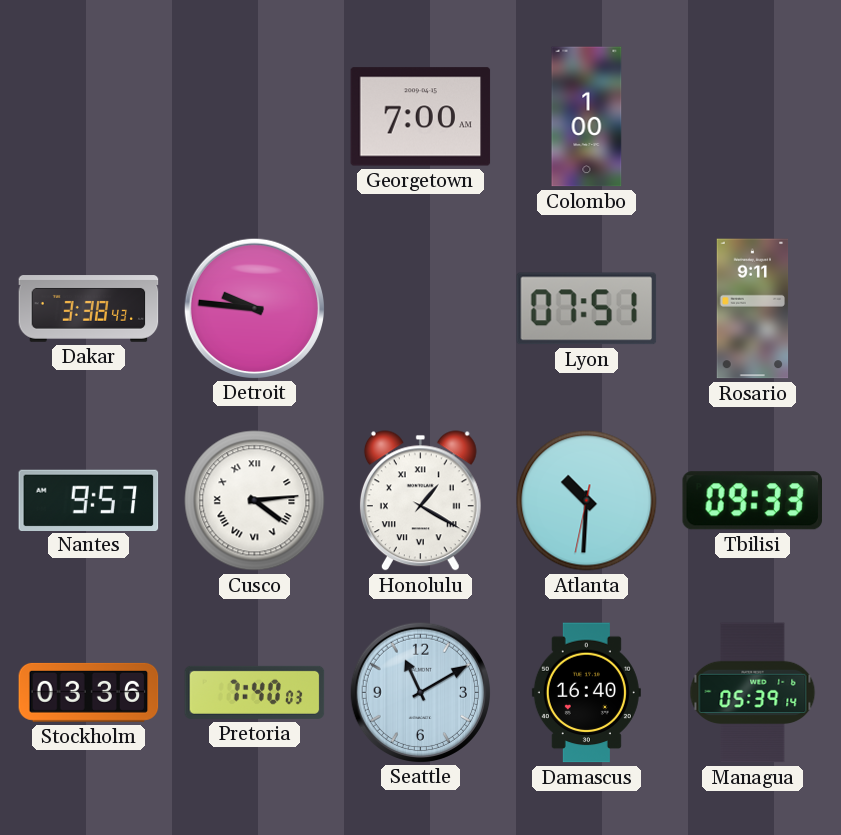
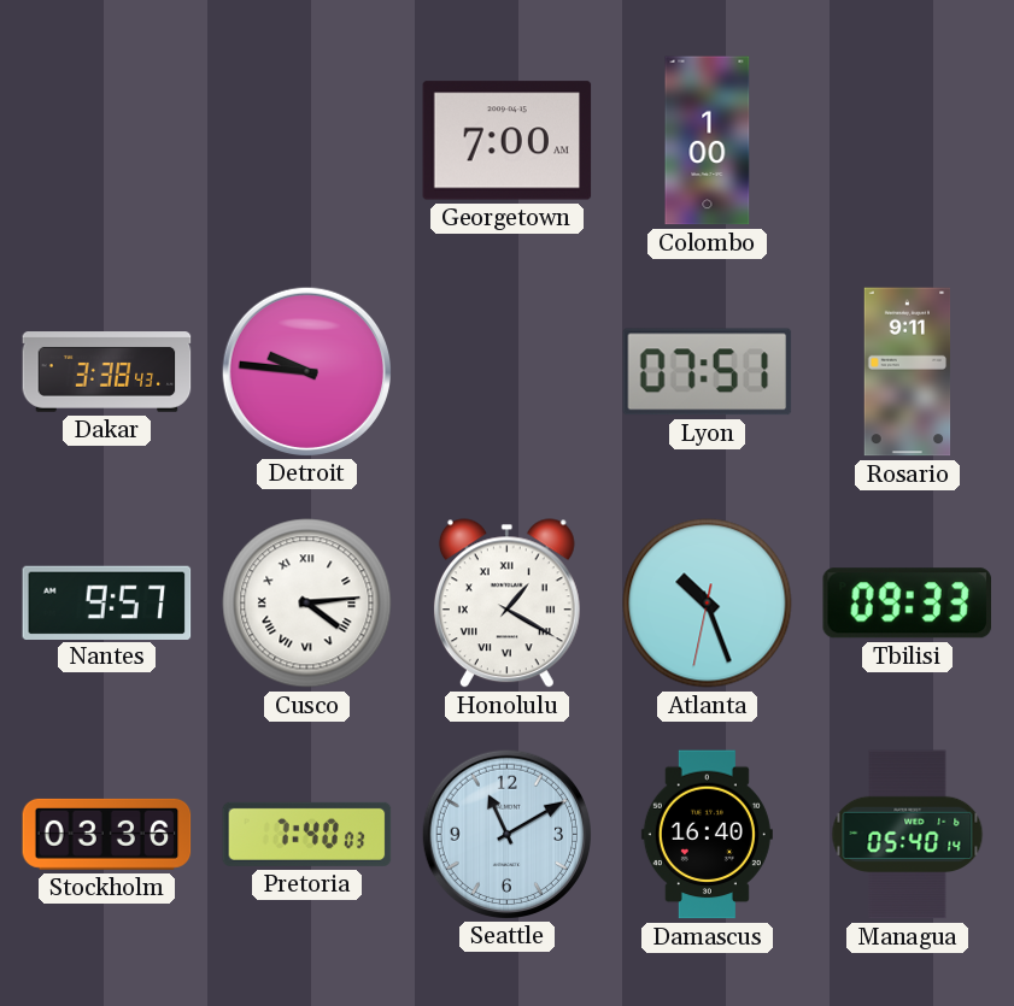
Atlanta: 10:30 -> 10:26 (708, 604)
Managua: 05:39 -> 05:40 (908, 835)
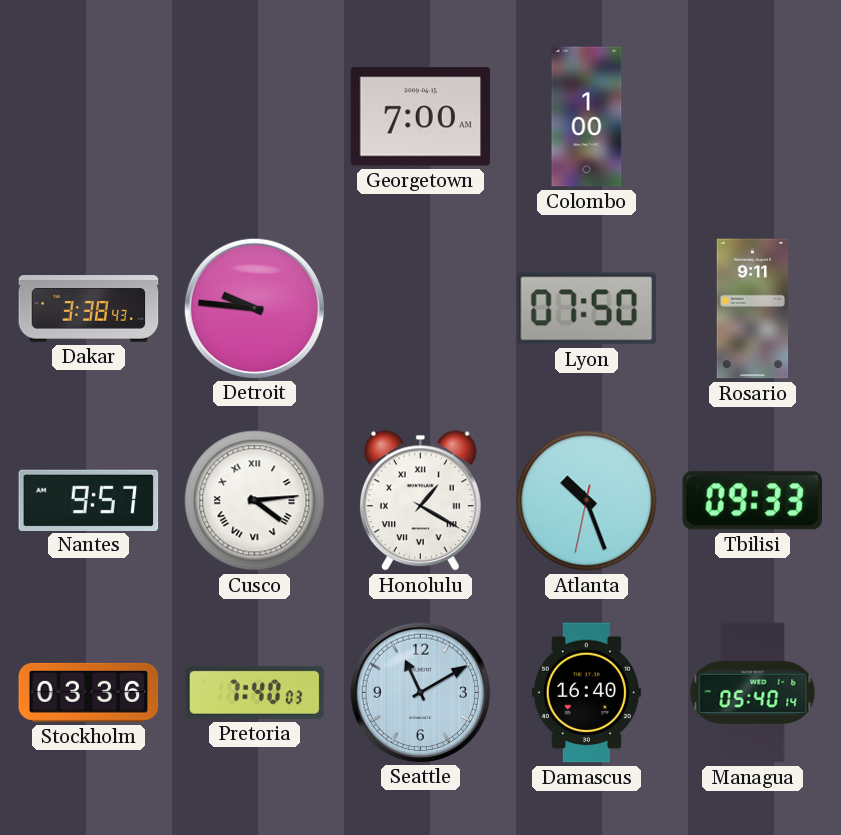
Lyon: 07:51 -> 07:50 (587, 309)
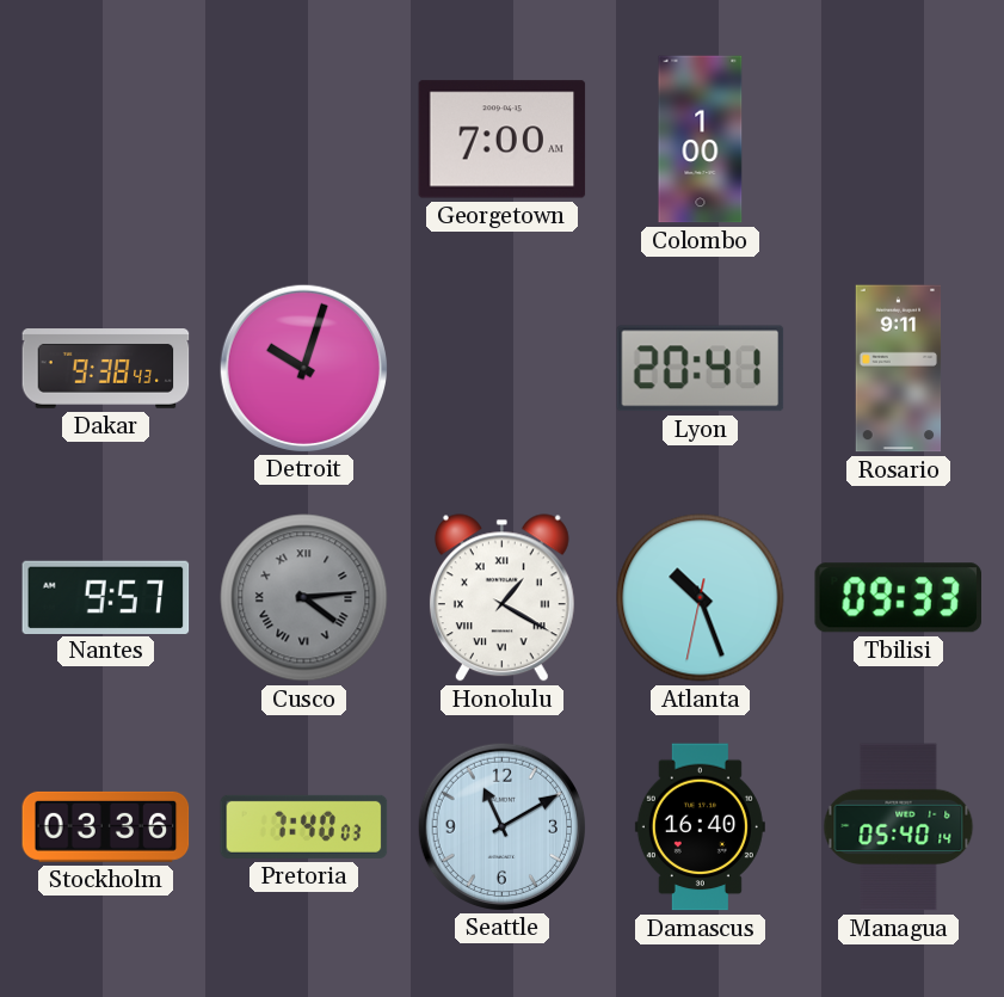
Dakar: 3:38 -> 9:38 (106, 369)
Detroit: 9:46 -> 10:03 (303, 368)
Lyon: 07:50 -> 20:41 (701, 369)
Cusco dial: white -> grey (304, 598)
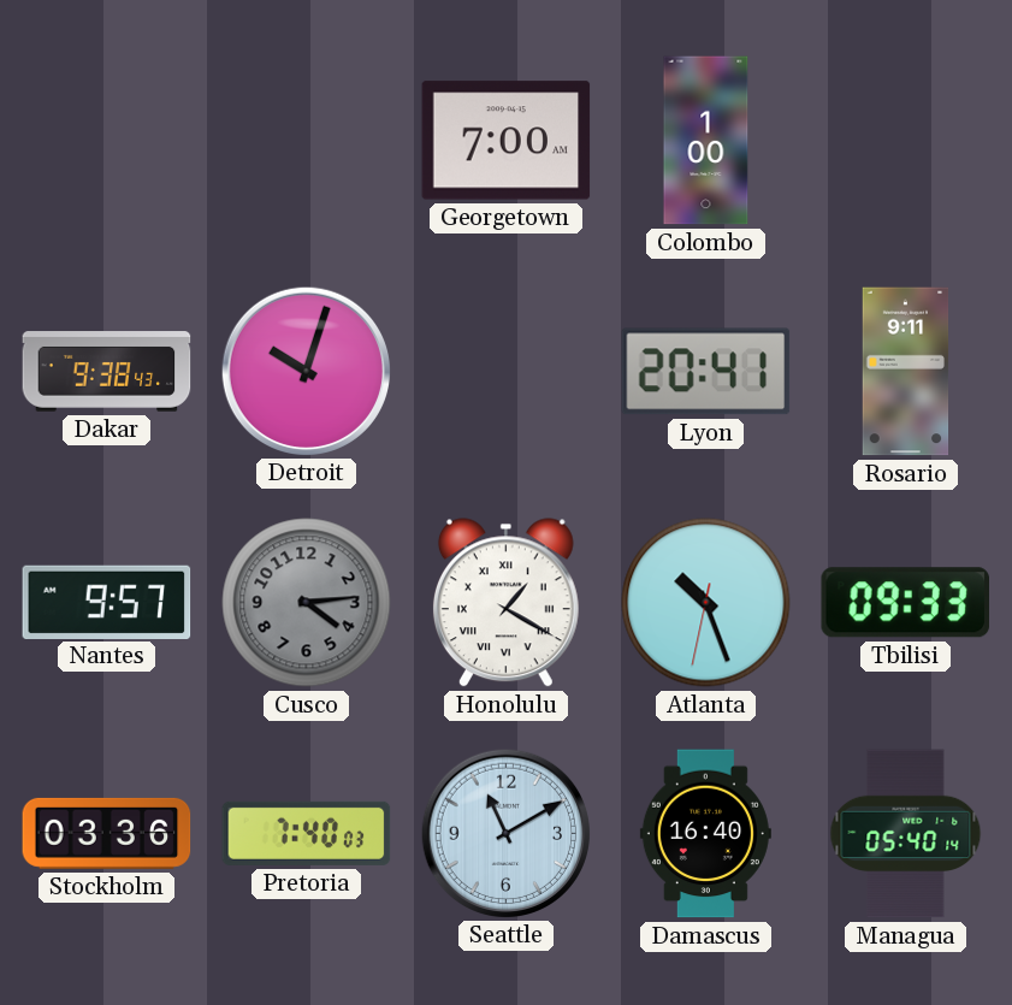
Cusco numerals: Roman -> Arabic (307, 603)
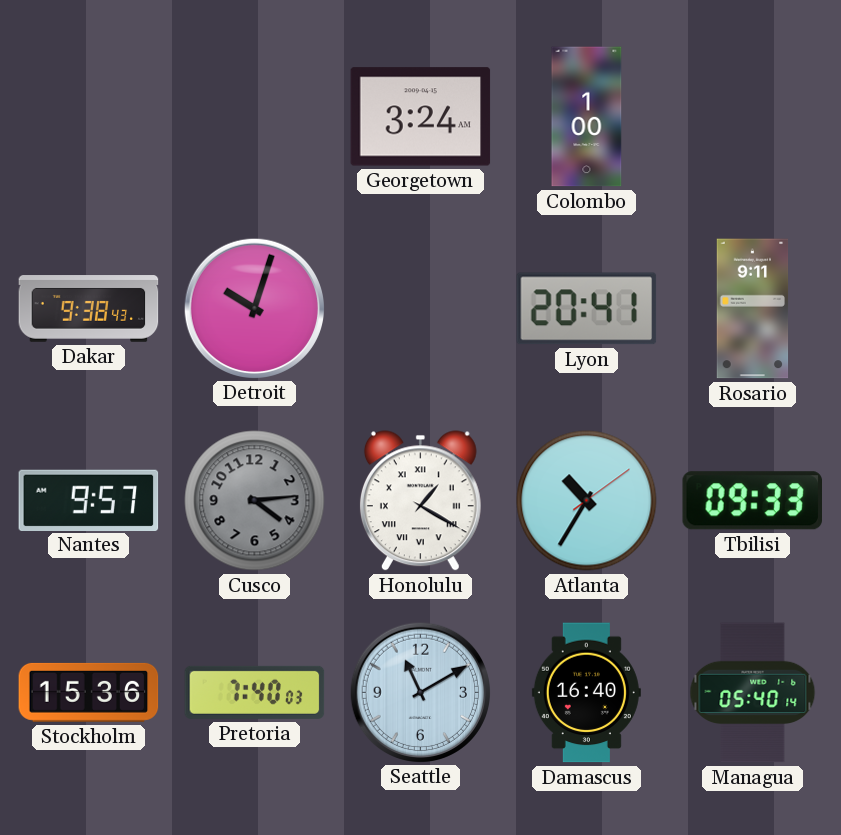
Georgetown: 7:00 -> 3:24 (421, 117)
Atlanta: 10:26 -> 10:35 (587, 501)
Stockholm: 03:36 -> 15:36 (89, 692)
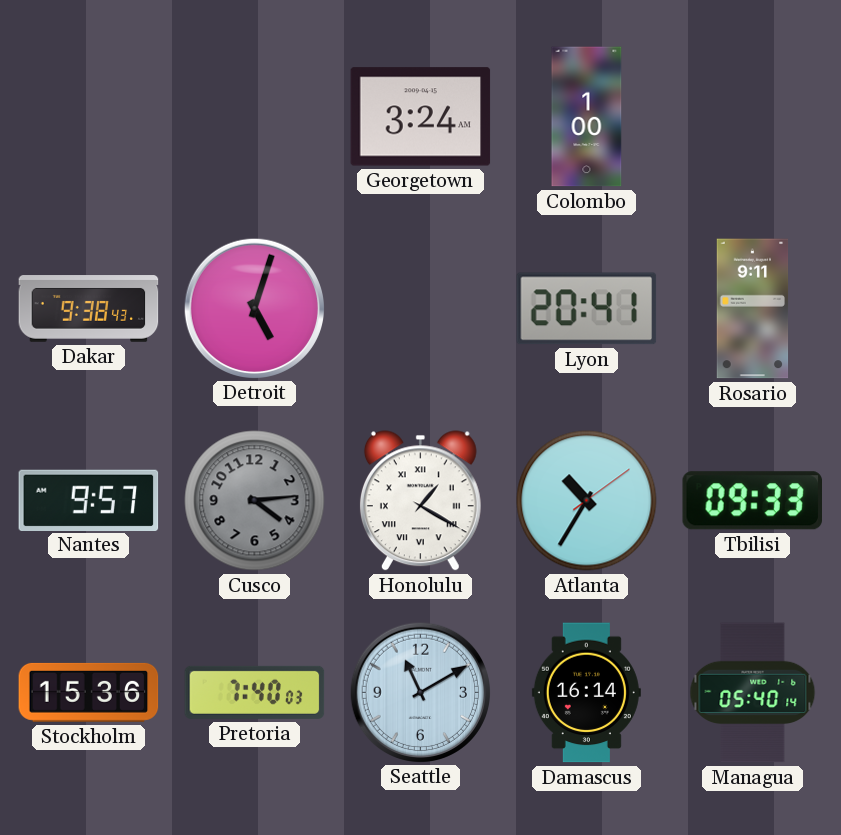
Detroit: 10:03 -> 5:03 (254, 308)
Damascus: 16:40 -> 16:14 (586, 693)
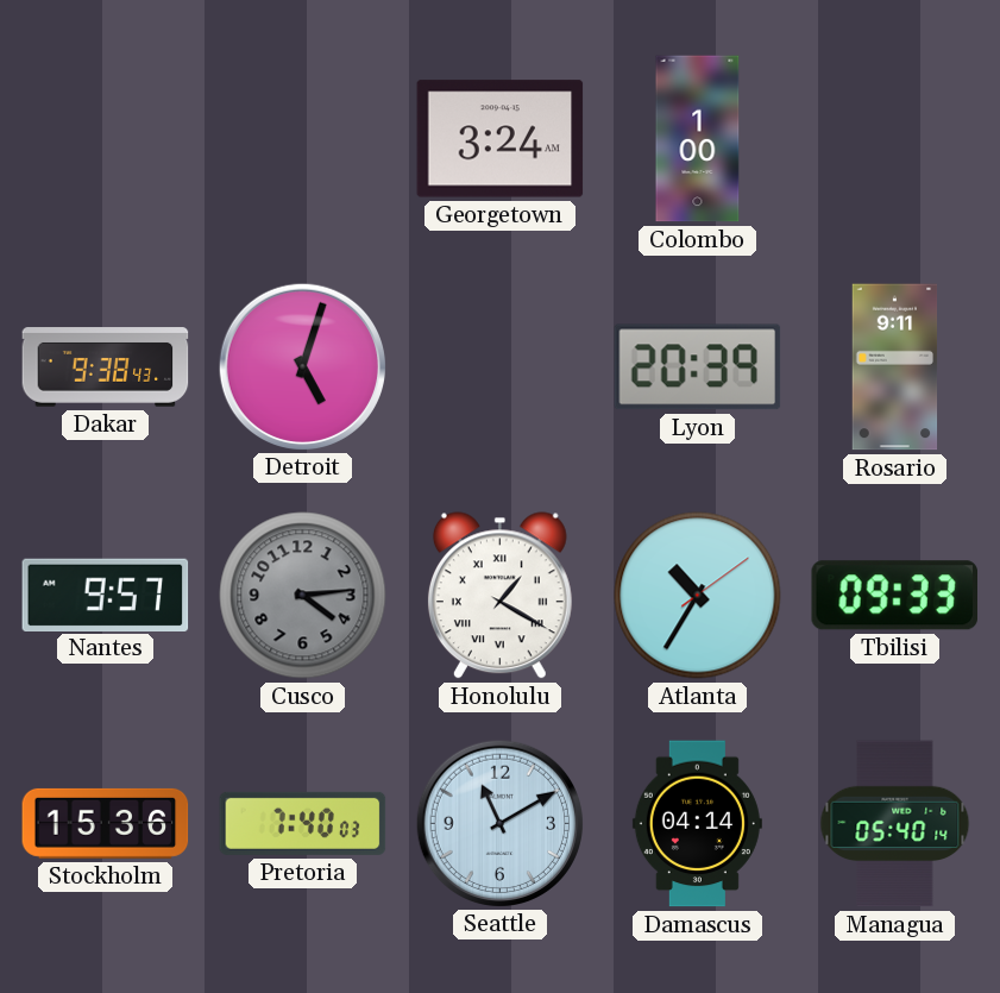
Lyon: 20:41 -> 20:39 (698, 367)
Damascus: 16:14 -> 04:14 (697, 824)
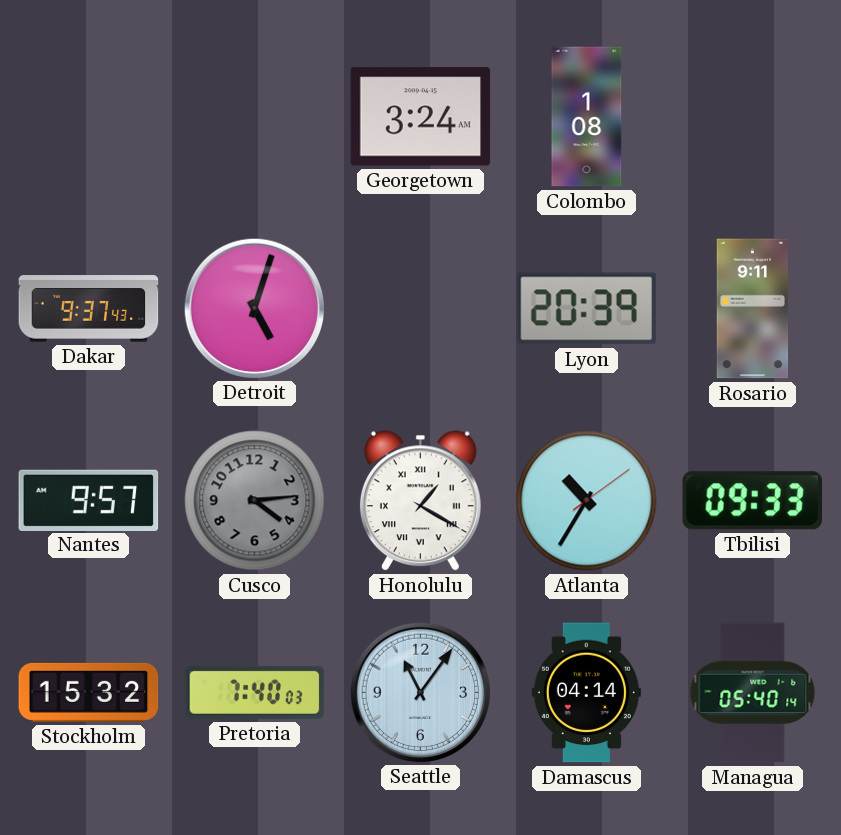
Colombo: 1:00 -> 1:08 (587, 117)
Dakar: 9:38 -> 9:37 (89, 309)
Stockholm: 15:36 -> 15:32 (89, 692)
Seattle: 11:10 -> 11:06 (420, 692)
